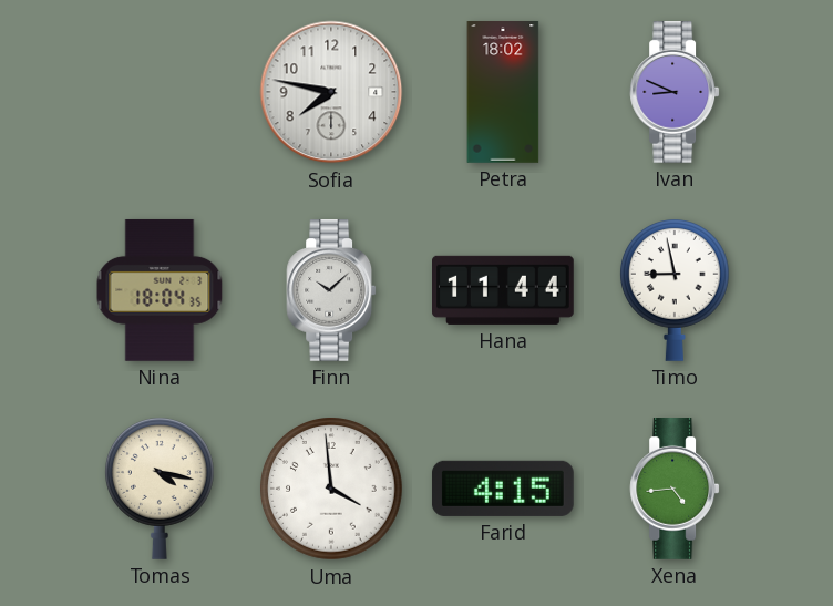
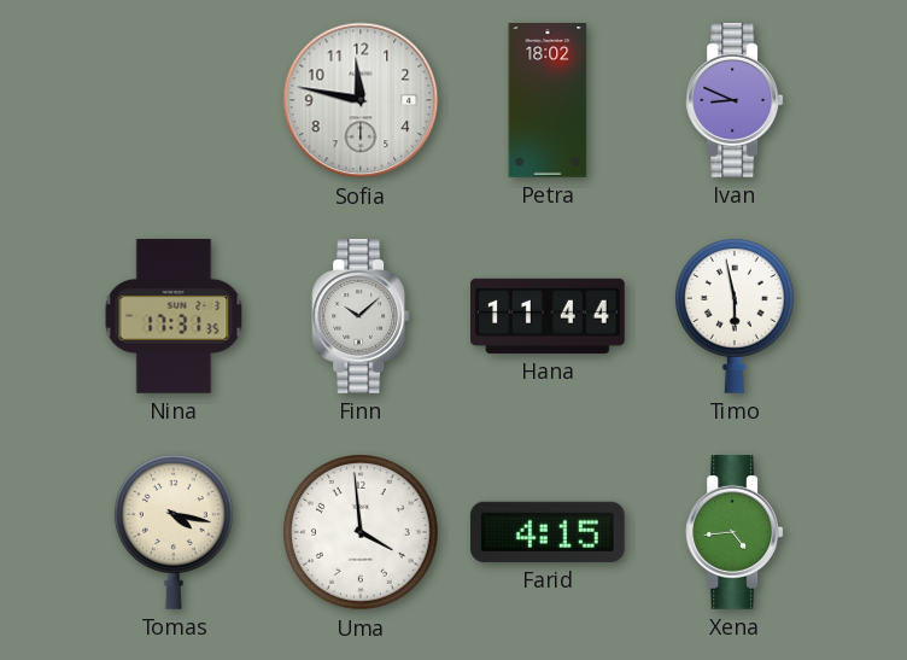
Sofia: 7:47 -> 11:47 (361, 100)
Nina: 18:04 -> 17:31 (174, 316)
Timo: 8:58 -> 5:58 (735, 316)
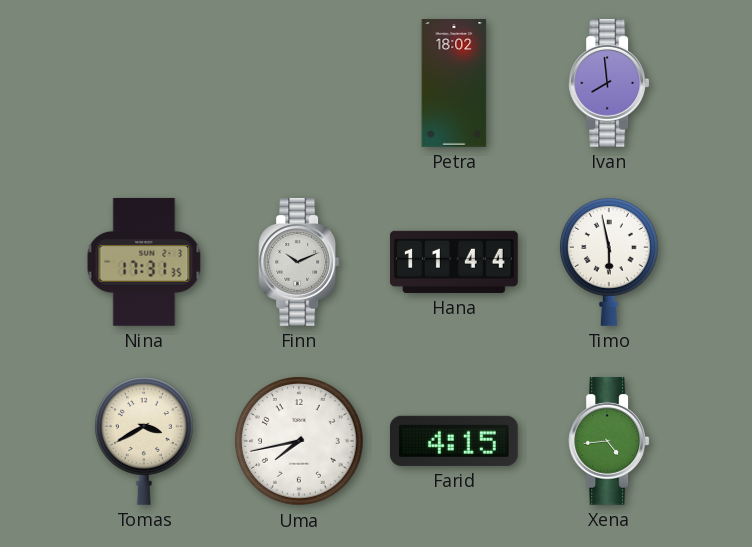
Sofia: 11:47 -> none (361, 100)
Ivan: 8:49 -> 7:59 (609, 84)
Finn: 10:08 -> 10:11 (299, 263)
Tomas: 4:17 -> 3:40 (144, 441)
Uma: 3:59 -> 7:43 (300, 442)
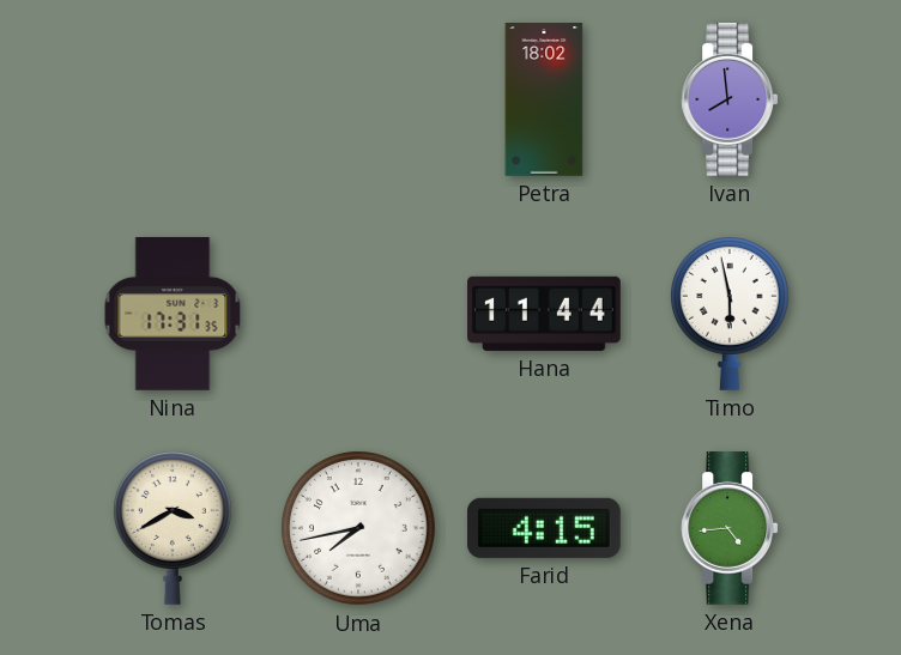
Finn: 10:11 -> none (299, 263)
